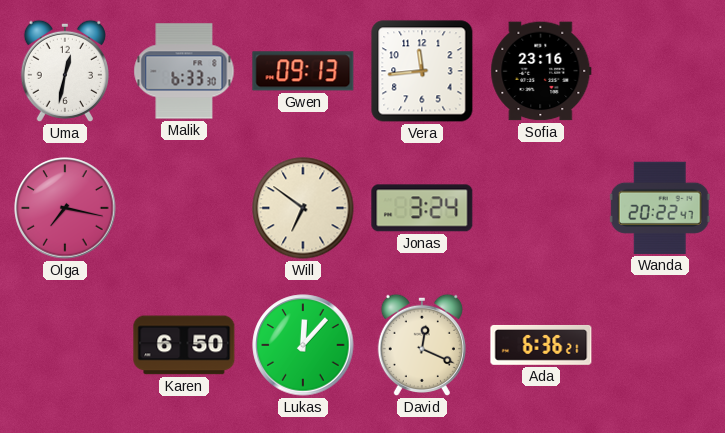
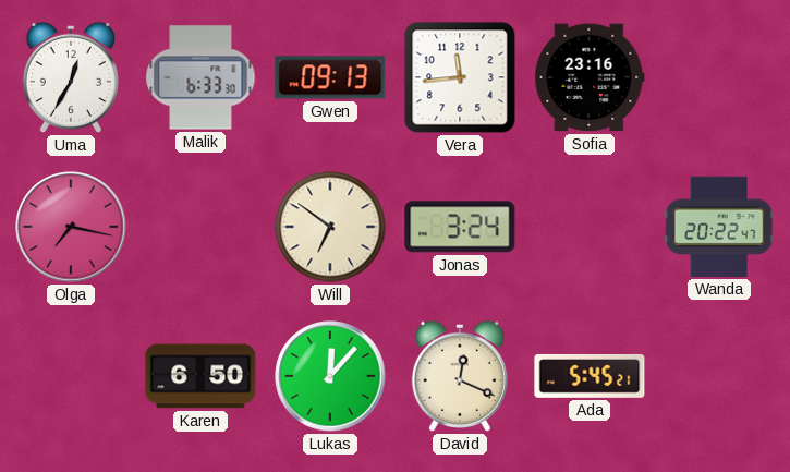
Uma: 12:32 -> 12:35 (71, 77)
Ada: 6:36 -> 5:45 (590, 376)
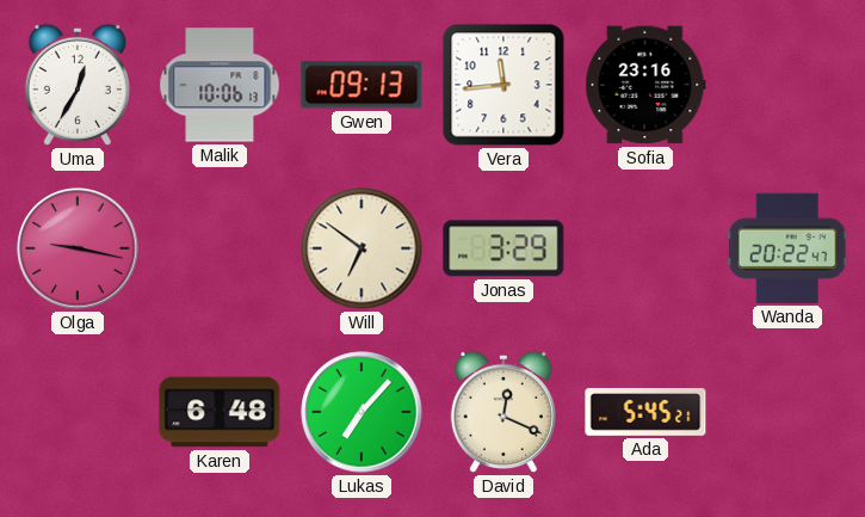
Malik: 6:33 -> 10:06 (220, 85)
Olga: 7:17 -> 9:17 (78, 248)
Jonas: 3:24 -> 3:29 (503, 248)
Karen: 6:50 -> 6:48 (220, 412)
Lukas: 12:07 -> 7:07 (362, 412)
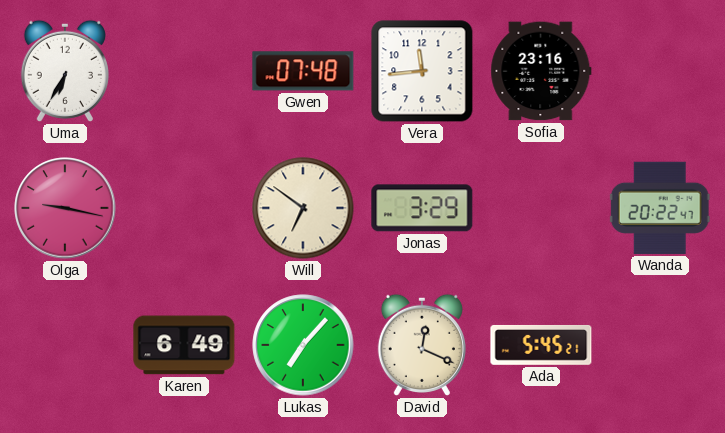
Uma: 12:35 -> 6:35 (65, 71)
Malik: 10:06 -> none (220, 85)
Gwen: 09:13 -> 07:48 (303, 71)
Karen: 6:48 -> 6:49 (184, 345)
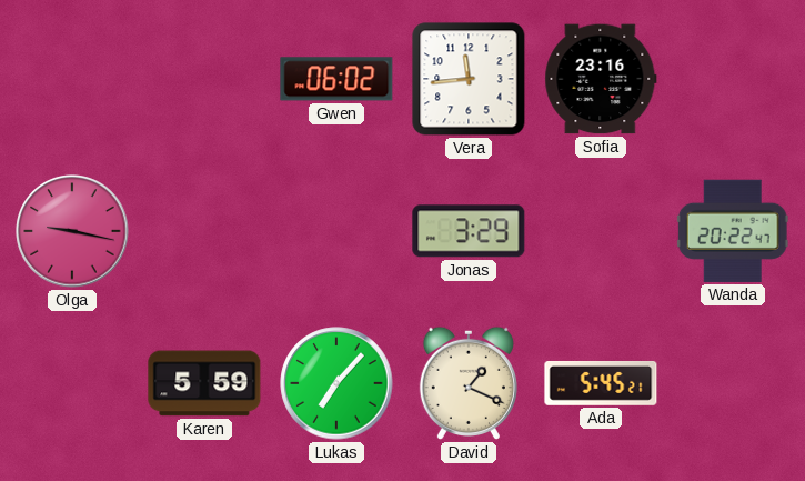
Uma: 6:35 -> none (65, 71)
Gwen: 07:48 -> 06:02 (336, 79)
Will: 6:51 -> none (303, 208)
Karen: 6:49 -> 5:59 (204, 383)
David: 12:19 -> 1:19 (469, 383)
